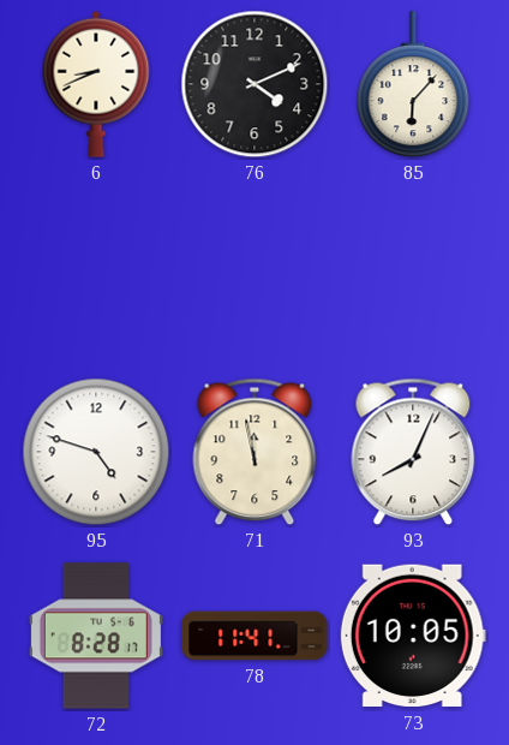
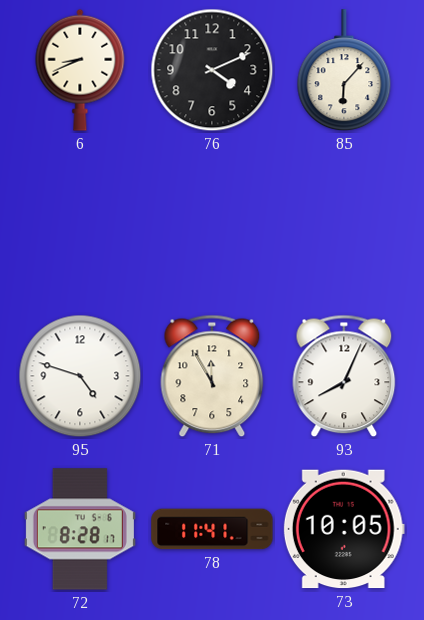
71: 11:58 -> 11:55 (212, 376)
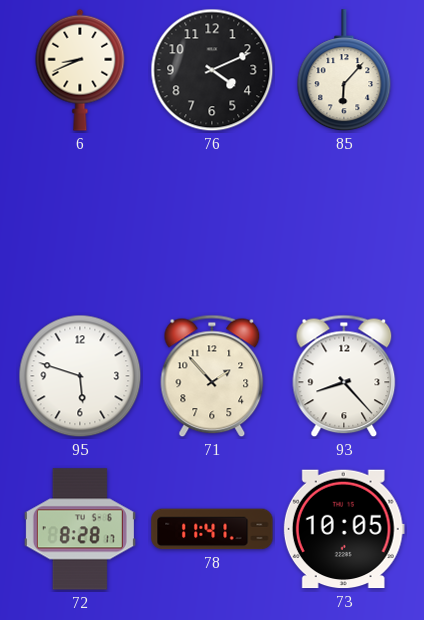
95: 4:48 -> 5:48 (80, 376)
71: 11:55 -> 1:53 (212, 376)
93: 8:04 -> 8:23 (344, 376)
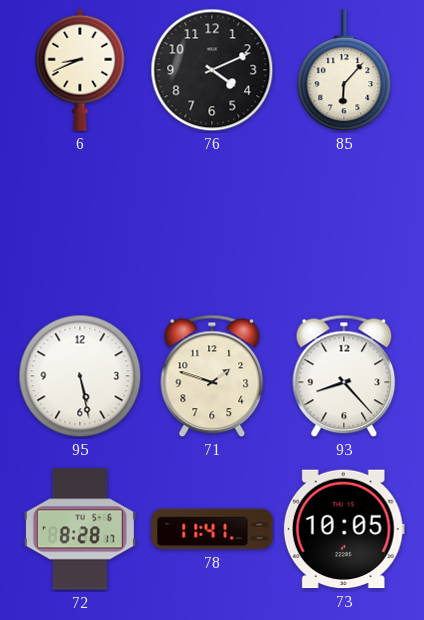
95: 5:48 -> 5:28 (80, 376)
71: 1:53 -> 1:48 (212, 376)
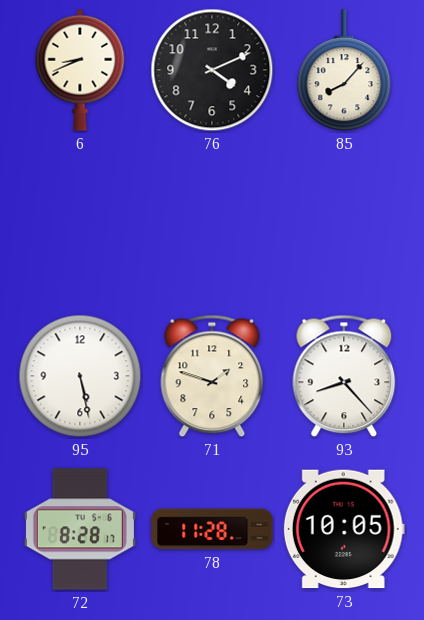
85: 6:07 -> 8:07 (344, 71)
78: 11:41 -> 11:28 (212, 529)
